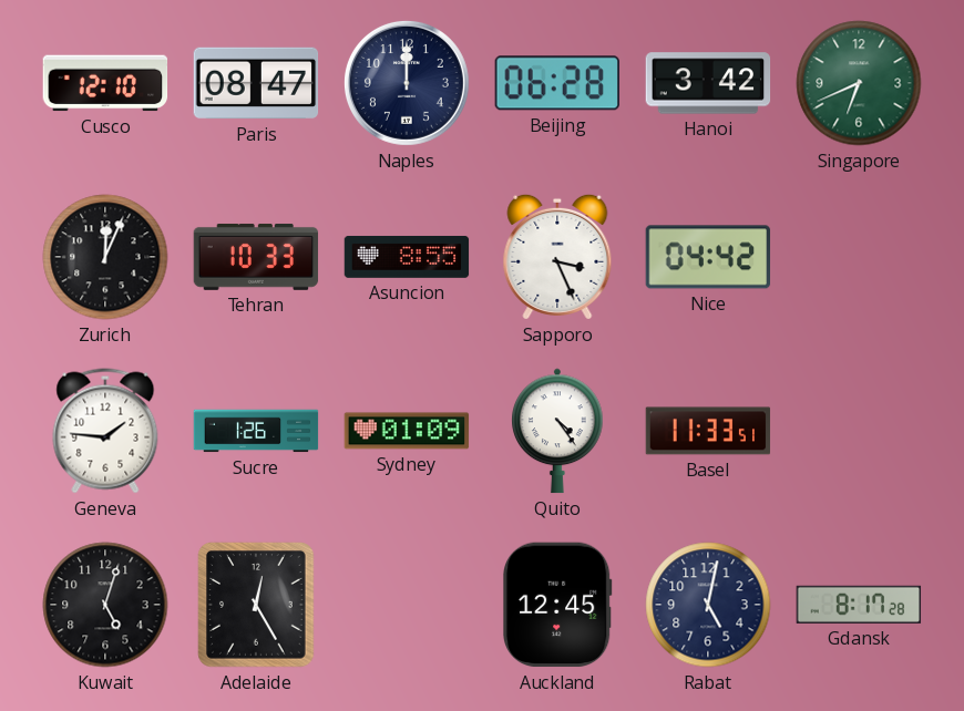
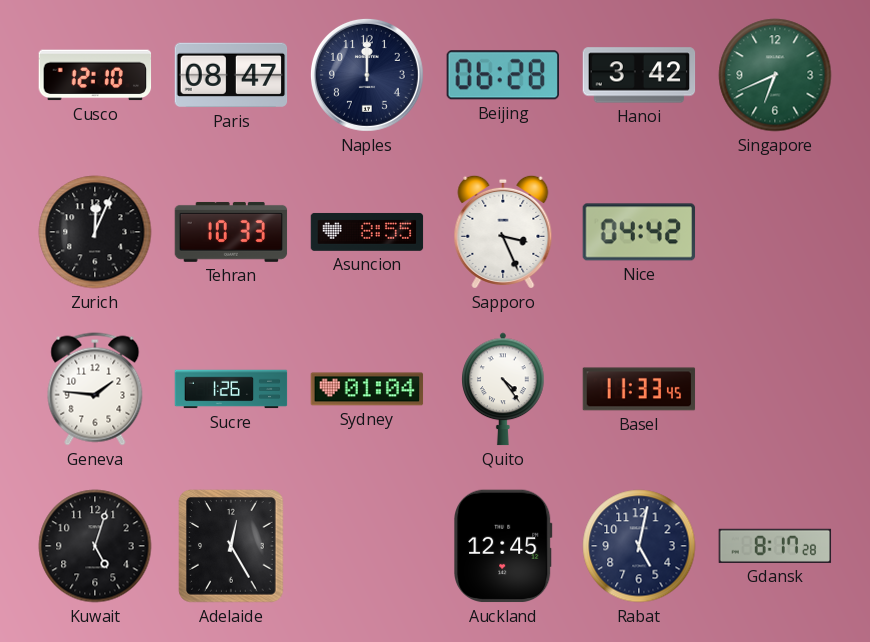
Sydney: 01:09 -> 01:04 (367, 389)
Basel: 11:33:51 -> 11:33:45 (639, 389)
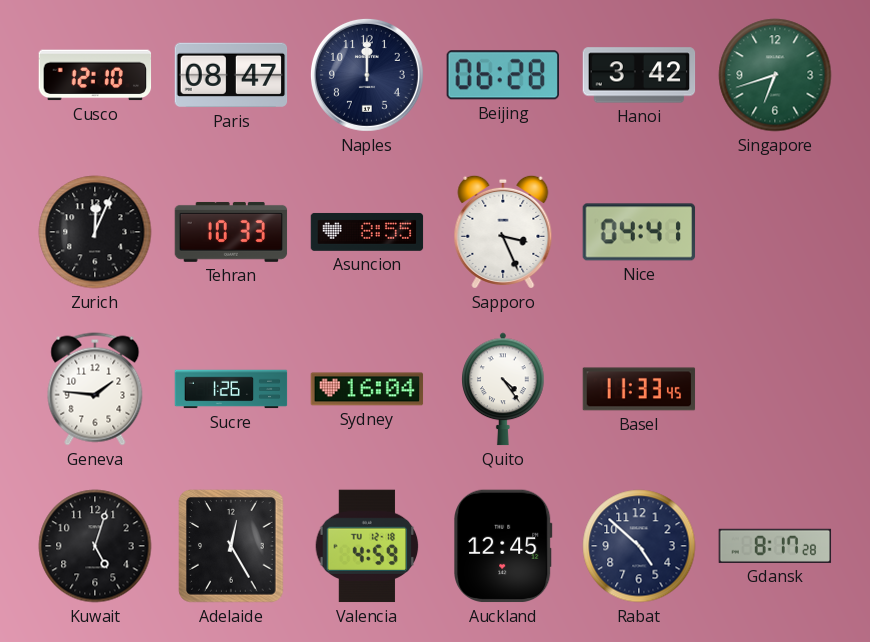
Singapore: 6:41 -> 6:42 (775, 75)
Nice: 04:42 -> 04:41 (639, 232)
Sydney: 01:04 -> 16:04 (367, 389)
Valencia: none -> 4:59 (367, 546)
Rabat: 5:02 -> 4:52 (639, 546)
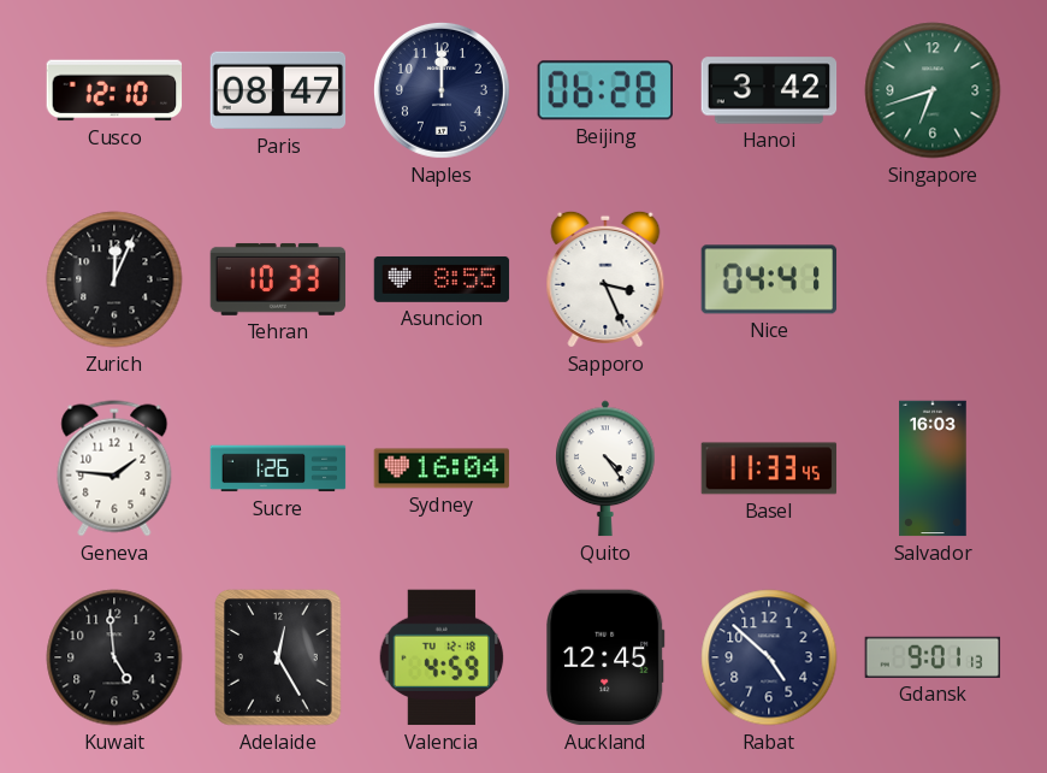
Salvador: none -> 16:03 (933, 468)
Kuwait: 5:03 -> 4:59 (114, 657)
Gdansk: 8:17 -> 9:01 (933, 657)
